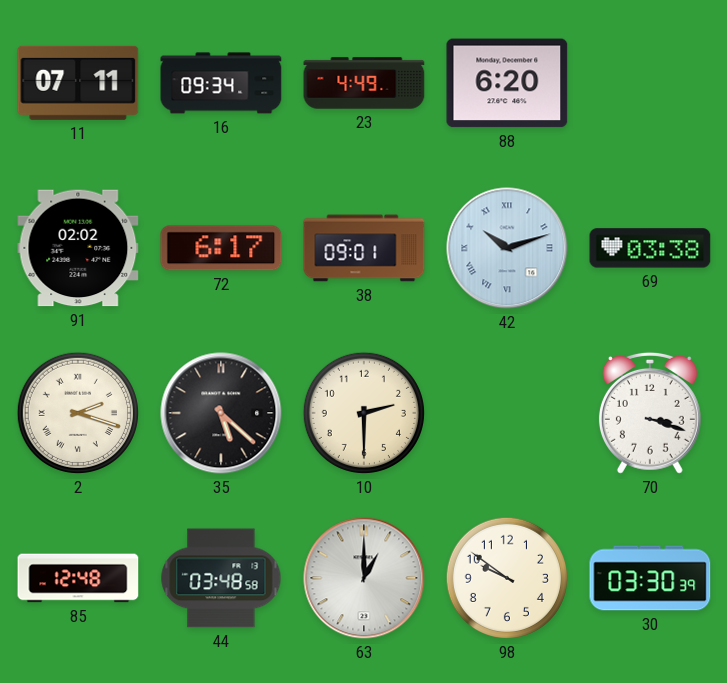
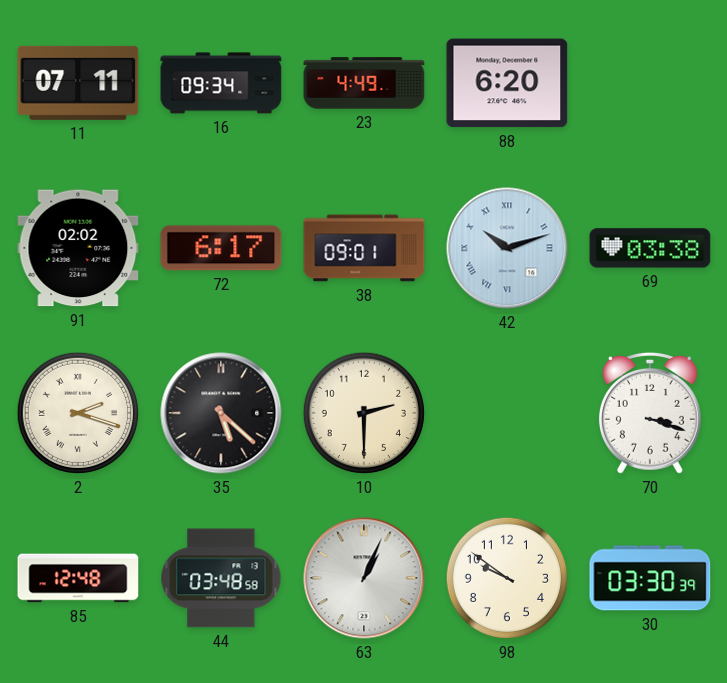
63: 1:00 -> 1:04 (364, 578)
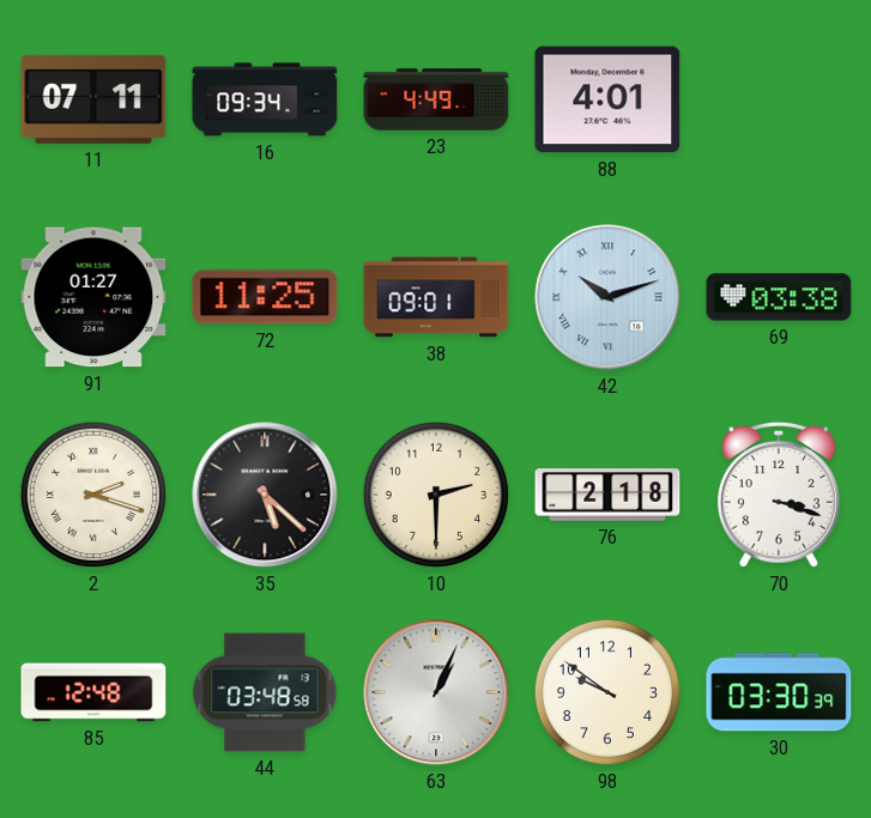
88: 6:20 -> 4:01 (607, 99)
91: 02:02 -> 01:27 (93, 297)
72: 6:17 -> 11:25 (265, 297)
76: none -> 2:18 (607, 495)
